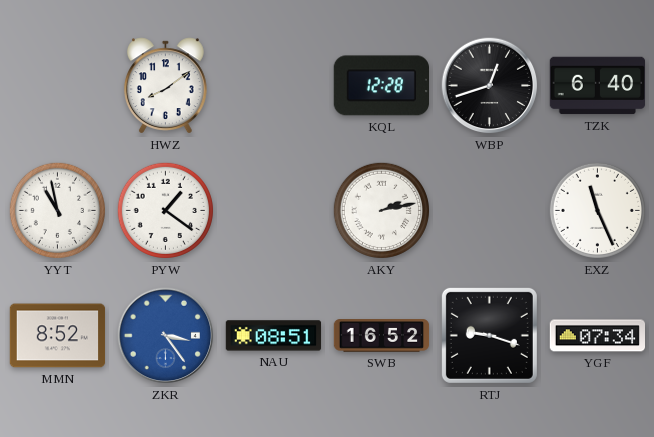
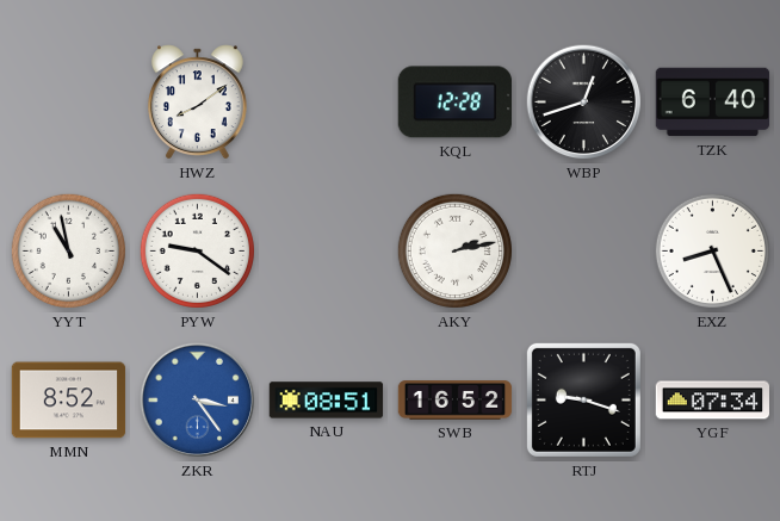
PYW: 1:21 -> 9:21 (197, 250)
EXZ: 11:26 -> 8:26 (712, 250)
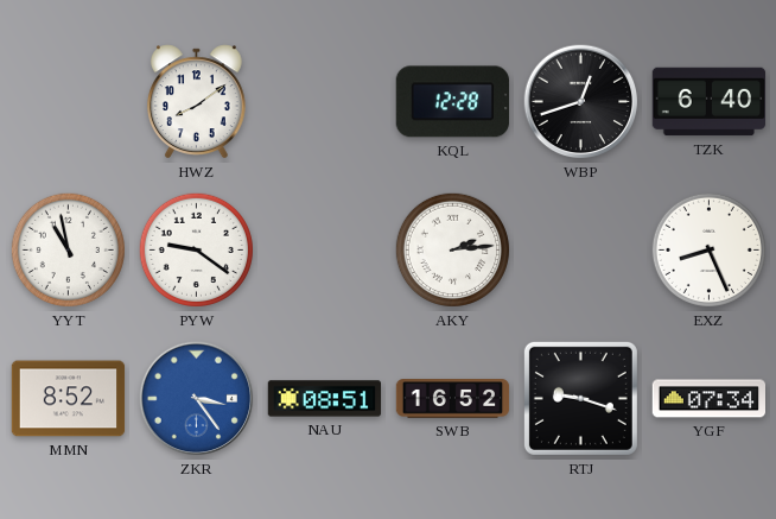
AKY: 2:13 -> 2:14 (452, 249)
